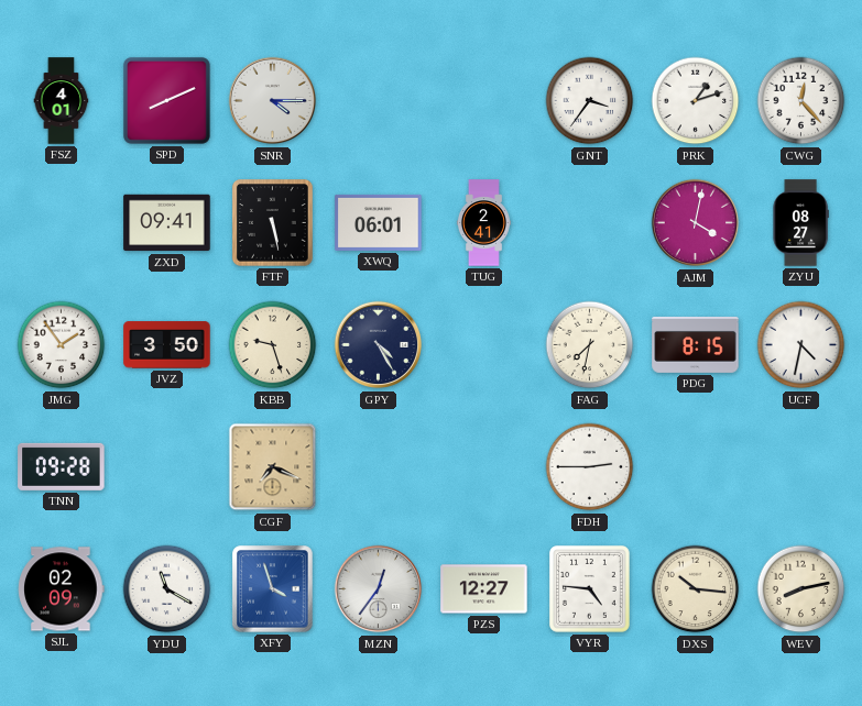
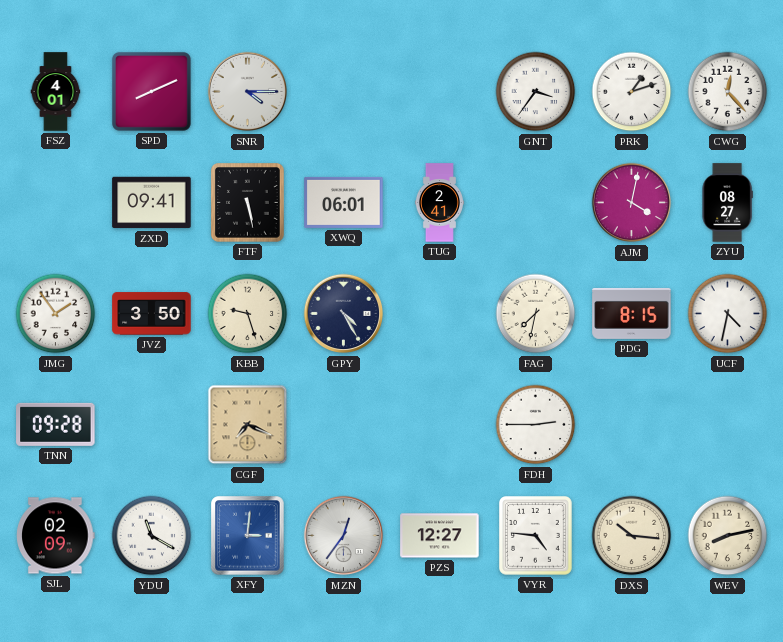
XFY: 3:57 -> 3:01 (248, 536)
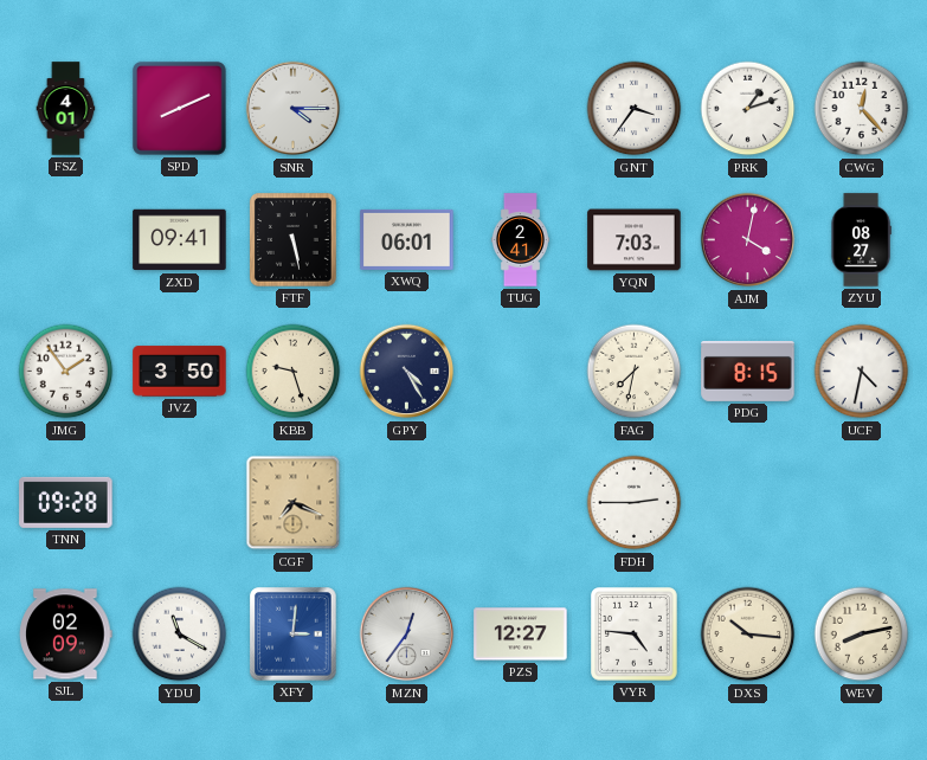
YQN: none -> 7:03 (635, 240)
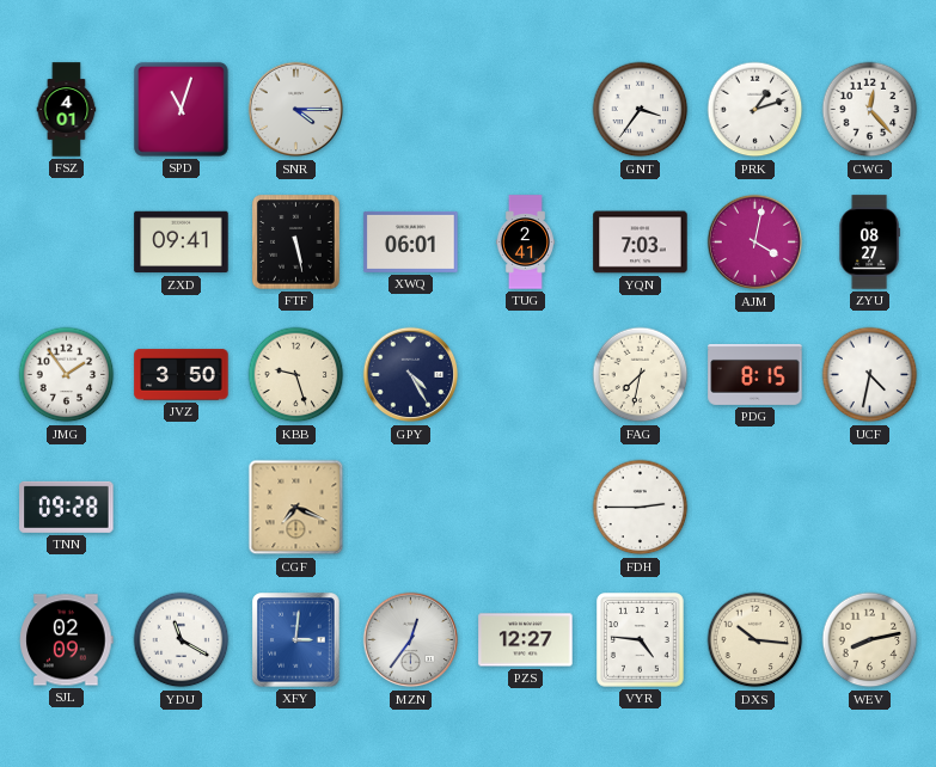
SPD: 8:11 -> 11:03 (181, 109)
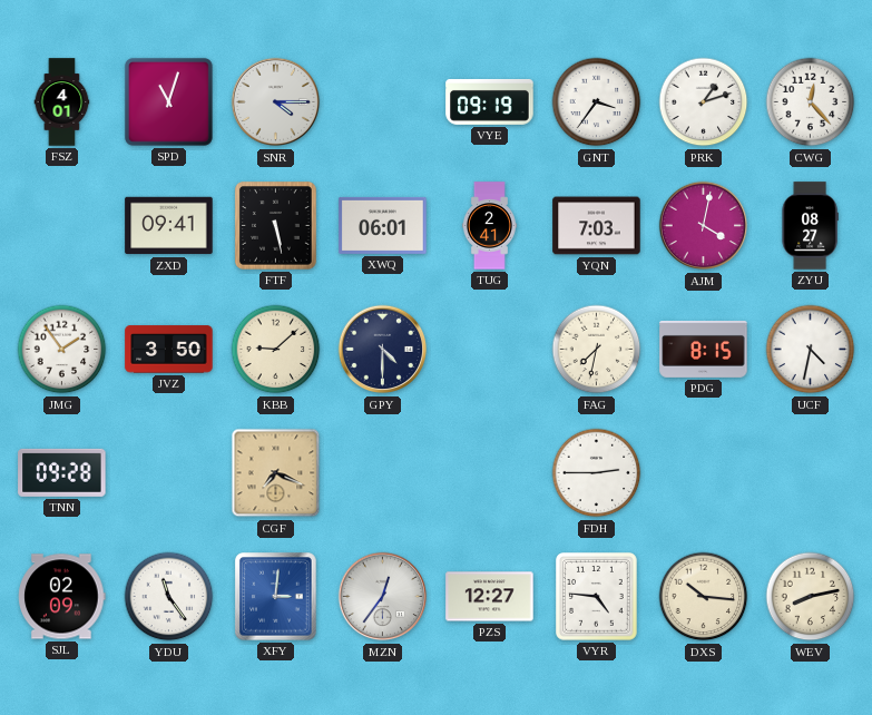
VYE: none -> 09:19 (490, 101)
KBB: 9:27 -> 9:08 (276, 350)
GPY: 4:25 -> 4:30 (383, 350)
YDU: 11:20 -> 11:24 (169, 597)
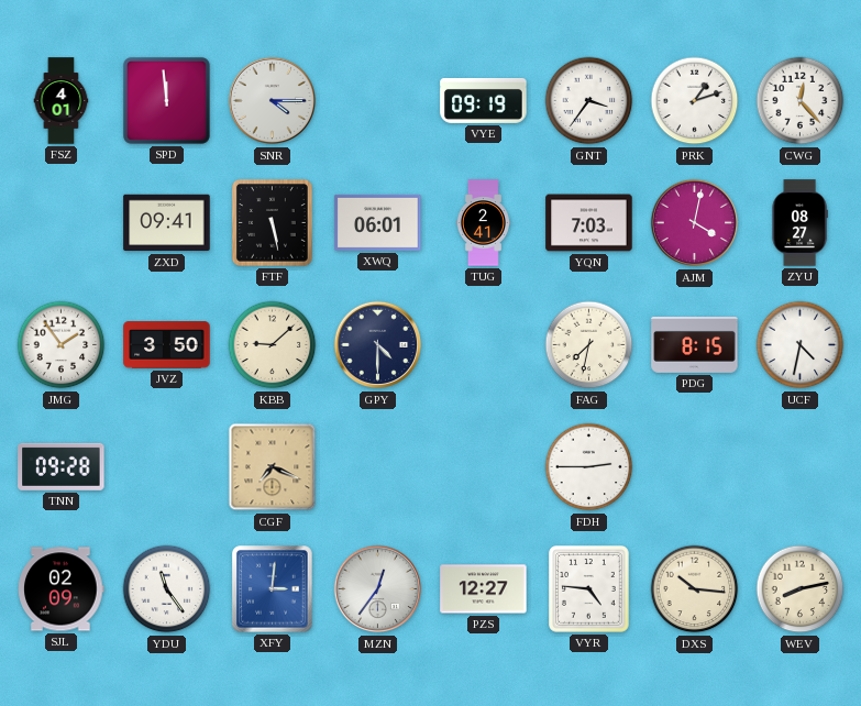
SPD: 11:03 -> 11:59 (166, 100)
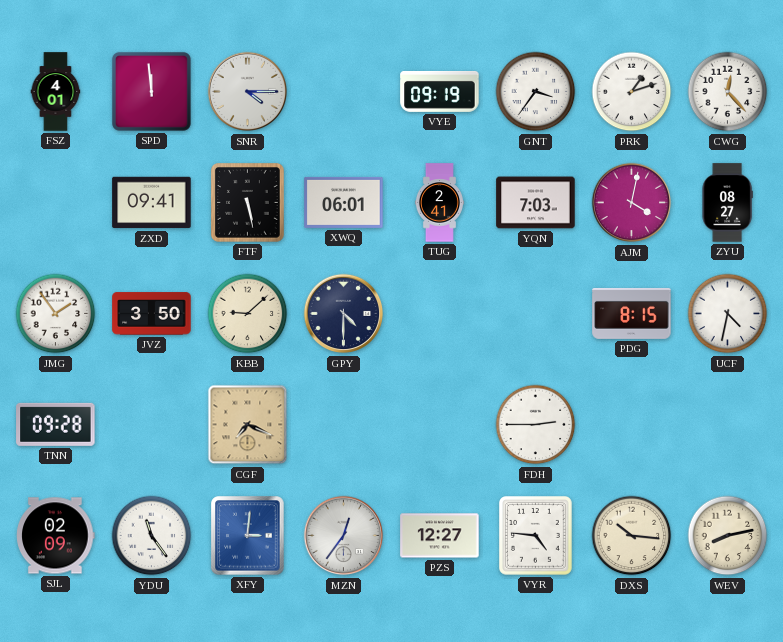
FAG: 7:32 -> none (589, 345)
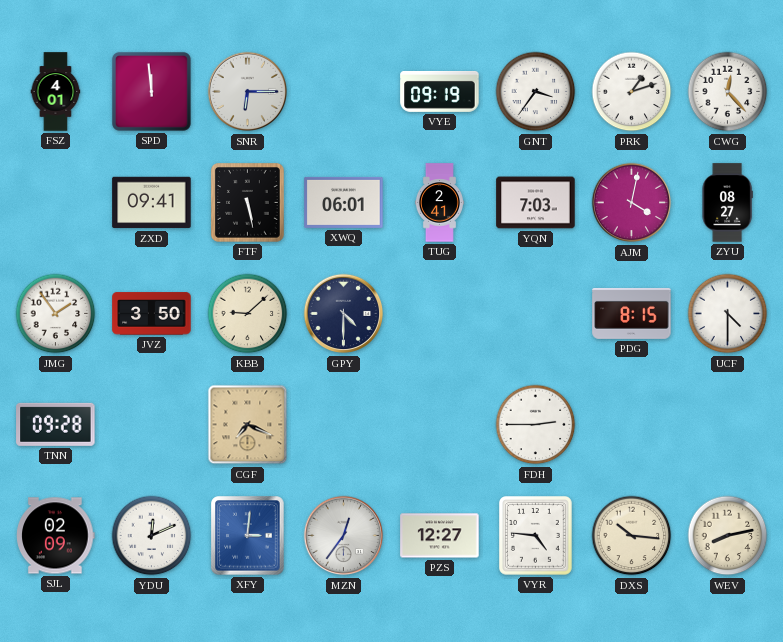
SNR: 4:15 -> 6:15 (248, 92)
UCF: 4:32 -> 4:30 (728, 314)
YDU: 11:24 -> 12:11 (152, 536)
